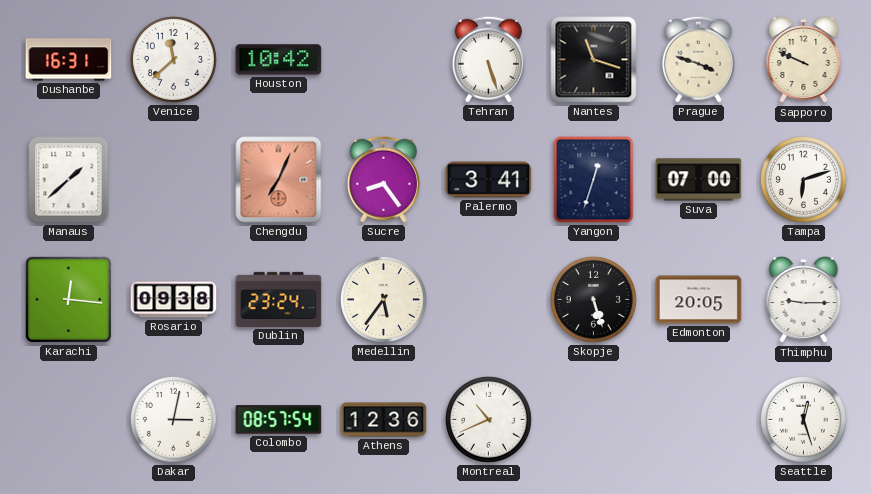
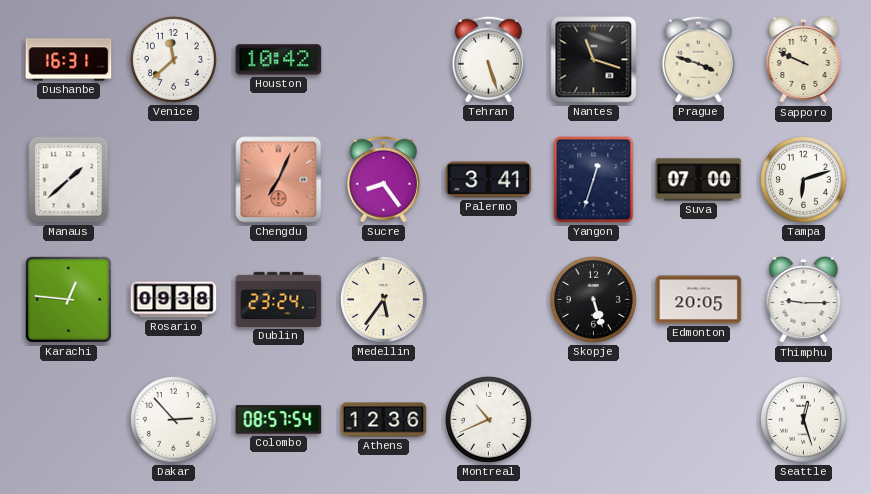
Karachi: 12:16 -> 12:46 (68, 299)
Dakar: 3:02 -> 2:53 (173, 419)
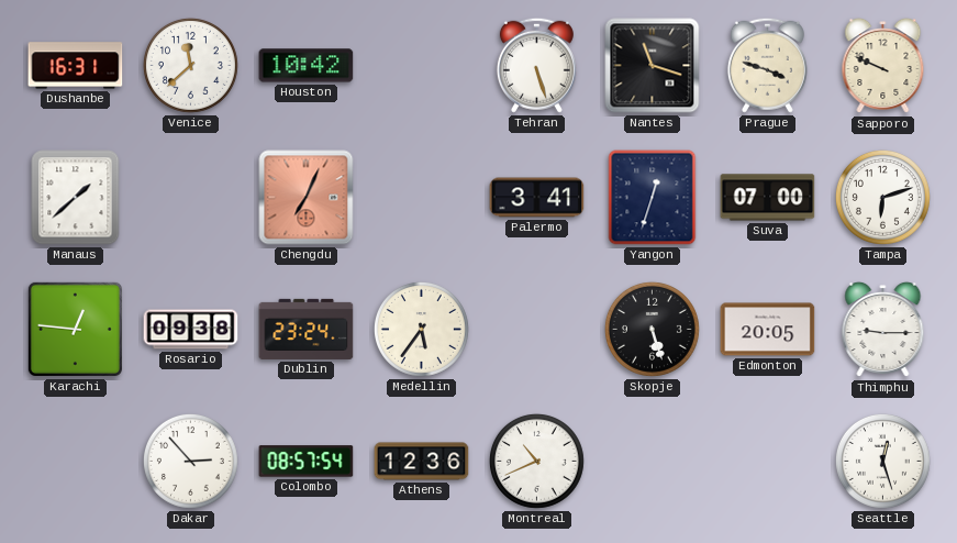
Sucre: 8:24 -> none (383, 179)
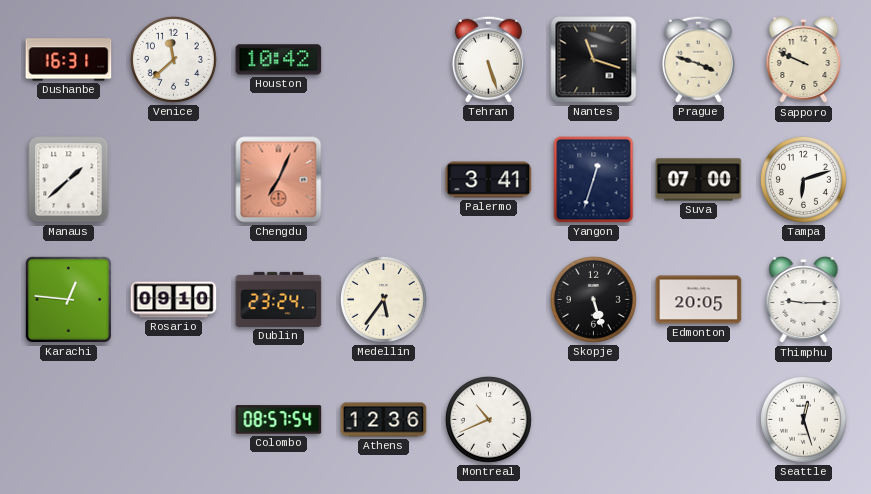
Rosario: 09:38 -> 09:10 (174, 300)
Dakar: 2:53 -> none (190, 461)
